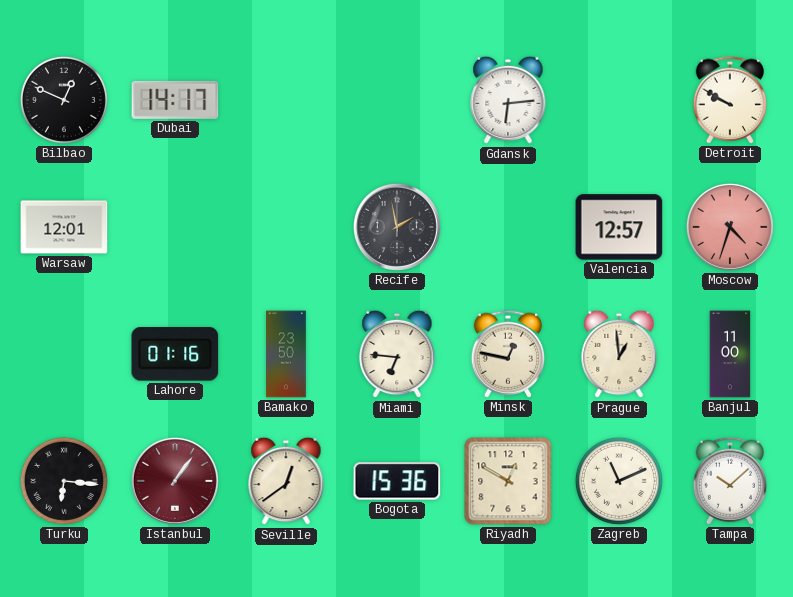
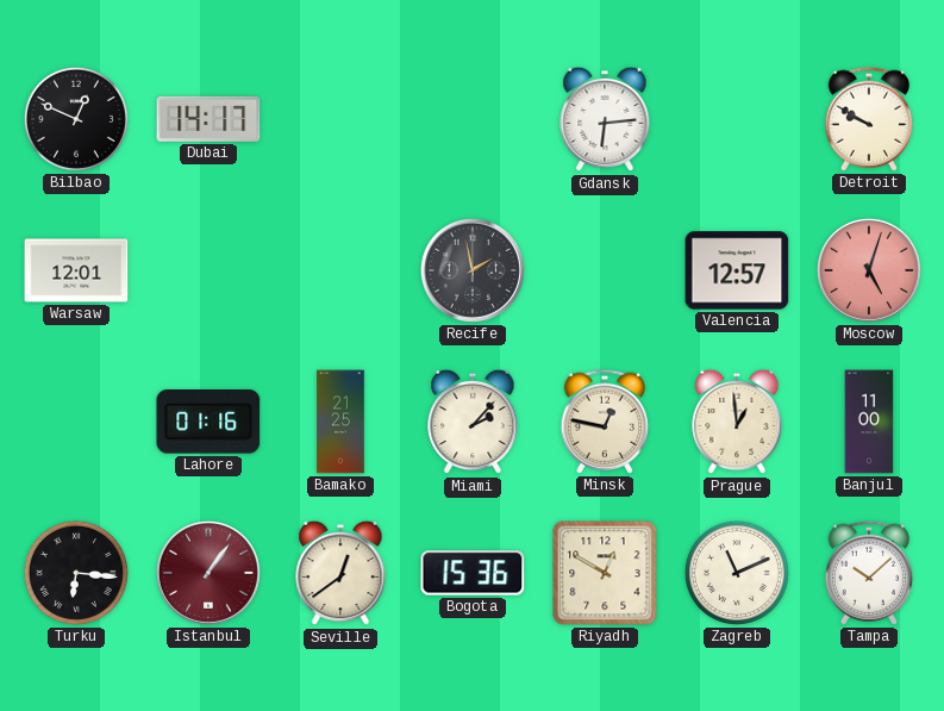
Moscow: 4:33 -> 5:03 (869, 270)
Bamako: 23:50 -> 21:25 (340, 422)
Miami: 6:46 -> 2:07 (473, 422)
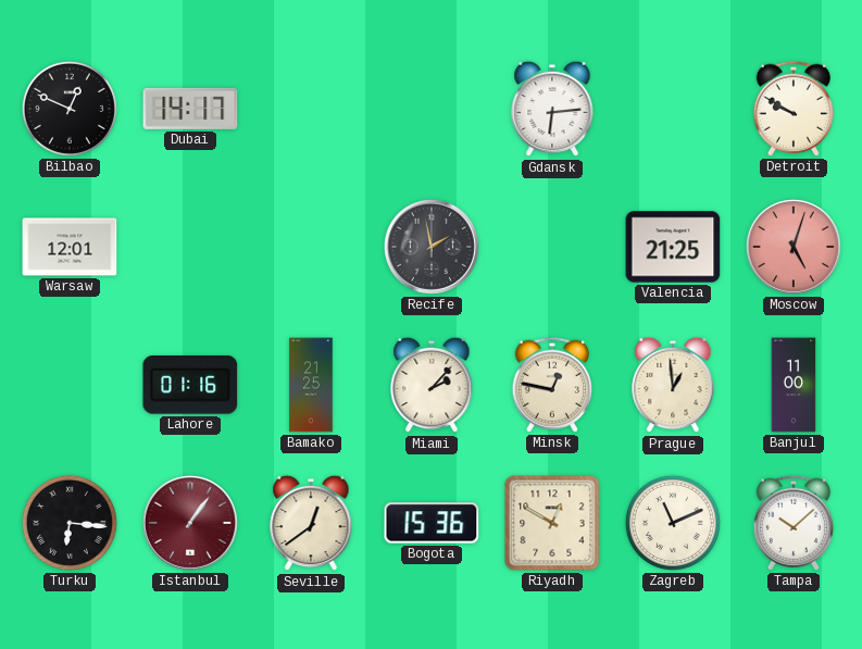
Valencia: 12:57 -> 21:25 (673, 247)
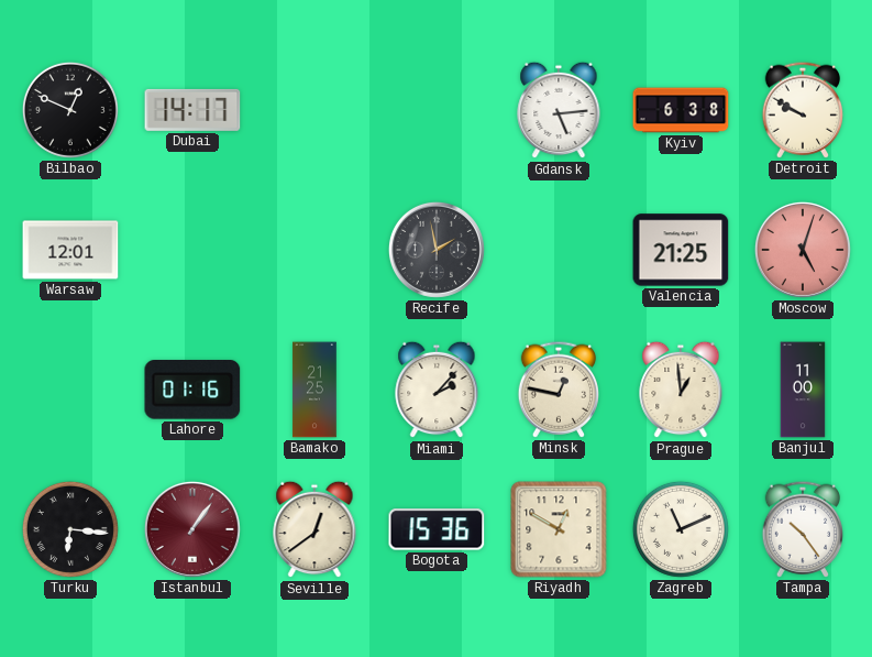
Gdansk: 6:14 -> 5:14 (559, 110)
Kyiv: none -> 6:38 (681, 110)
Tampa: 10:08 -> 10:24 (802, 529)
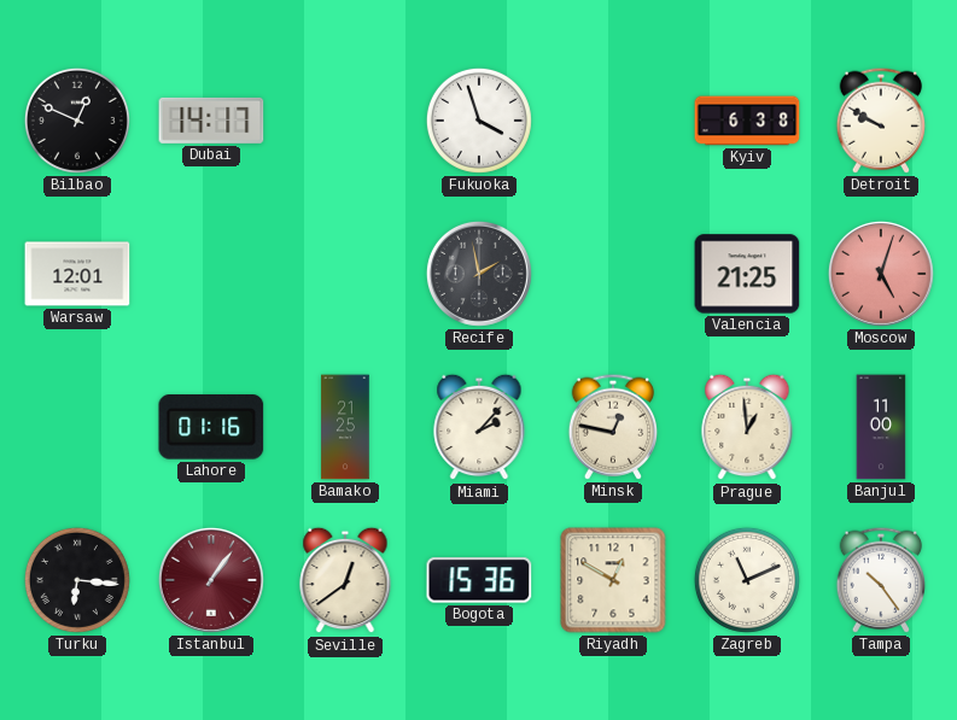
Fukuoka: none -> 3:57 (479, 121)
Gdansk: 5:14 -> none (559, 110)
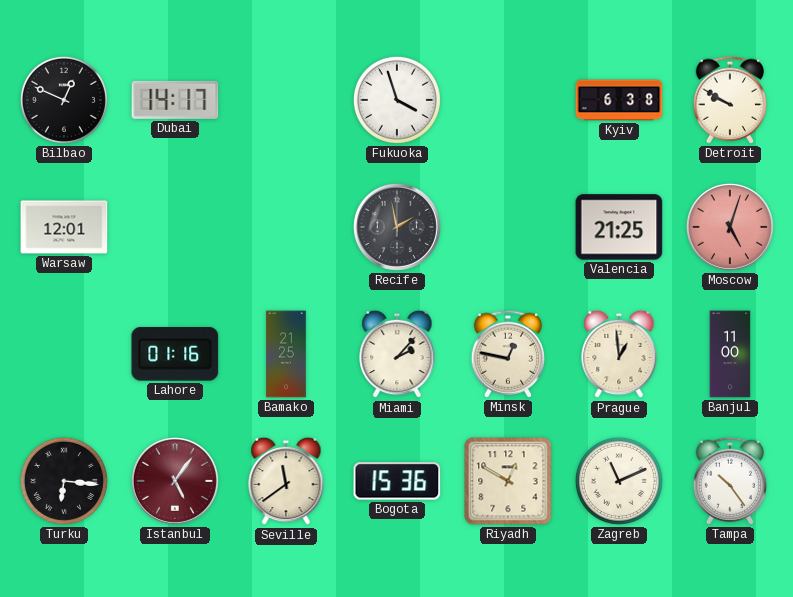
Istanbul: 1:06 -> 5:06 (175, 481)
Seville: 12:39 -> 11:39 (286, 481)
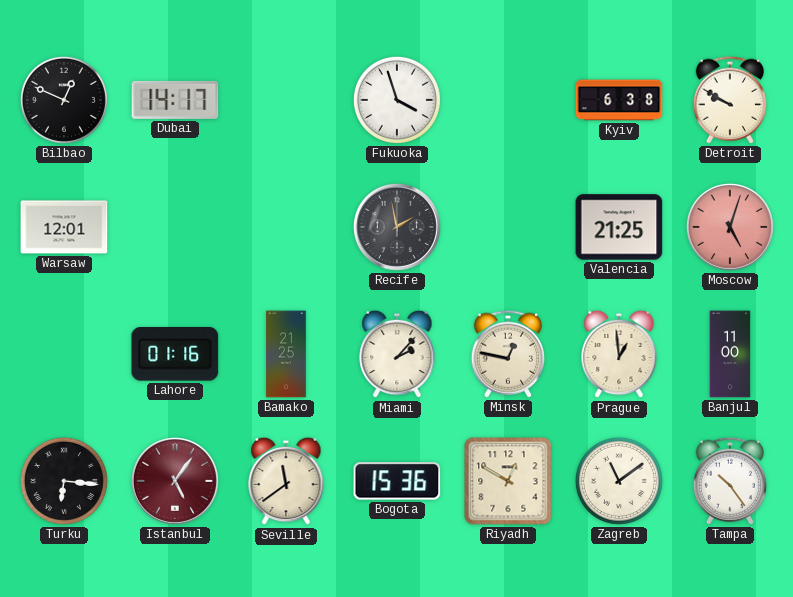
Zagreb: 11:11 -> 11:09 (619, 481)
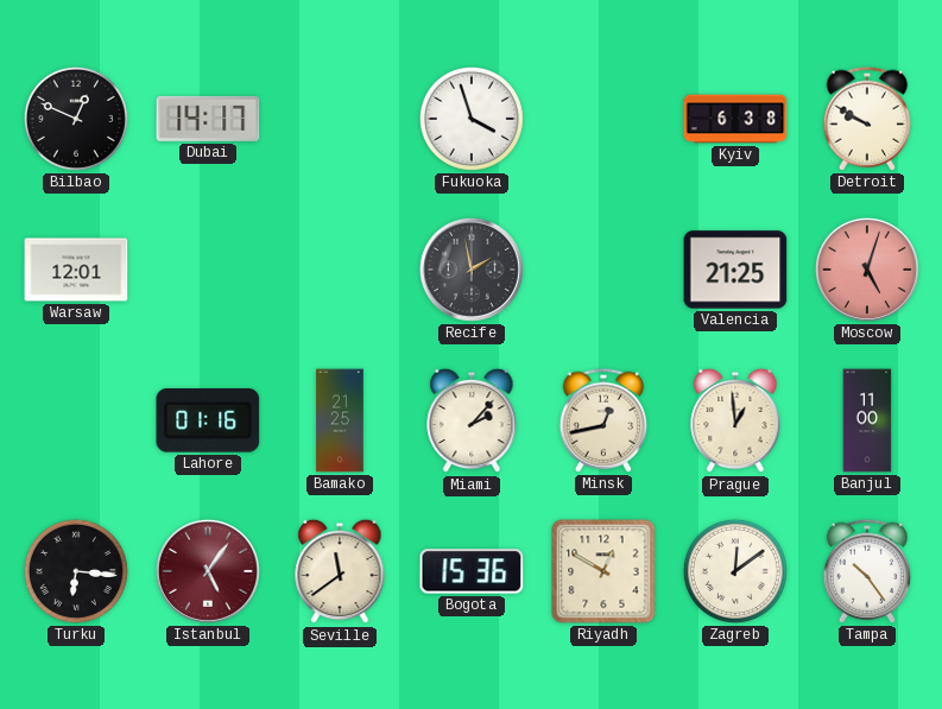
Minsk: 12:47 -> 12:43 (602, 420)
Zagreb: 11:09 -> 12:09 (735, 571)
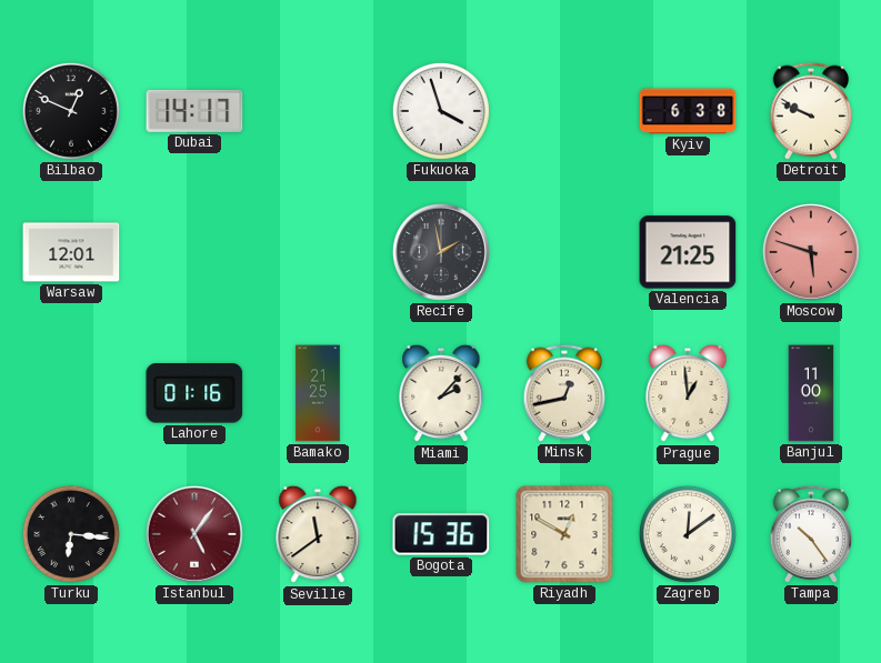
Detroit: 9:50 -> 9:49 (810, 111)
Moscow: 5:03 -> 5:48 (811, 252)
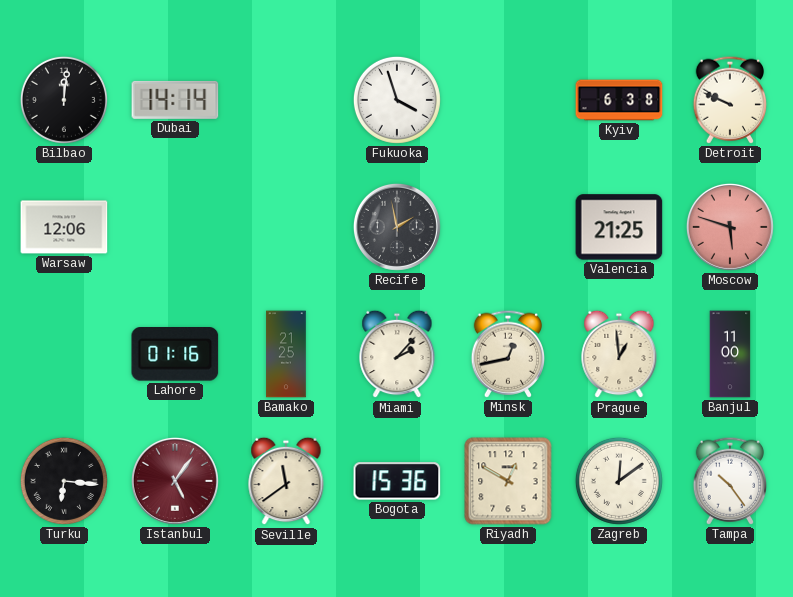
Bilbao: 12:49 -> 12:01 (64, 100)
Dubai: 14:17 -> 14:14 (175, 100)
Warsaw: 12:01 -> 12:06 (64, 227)
